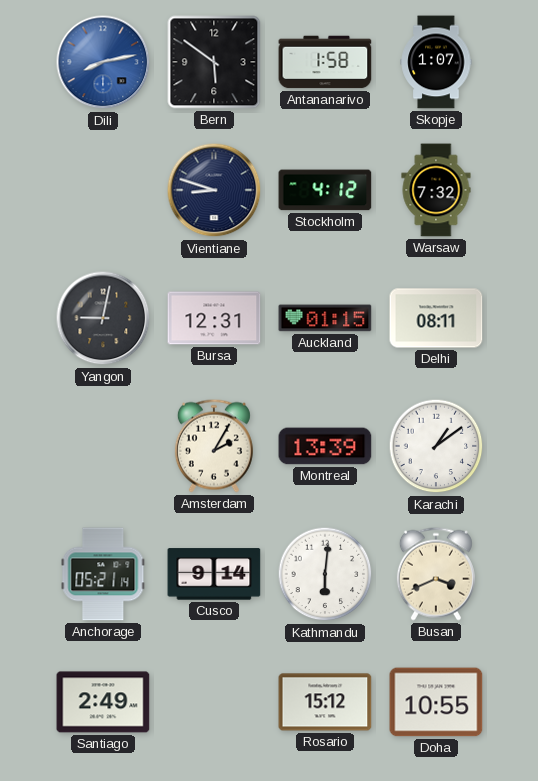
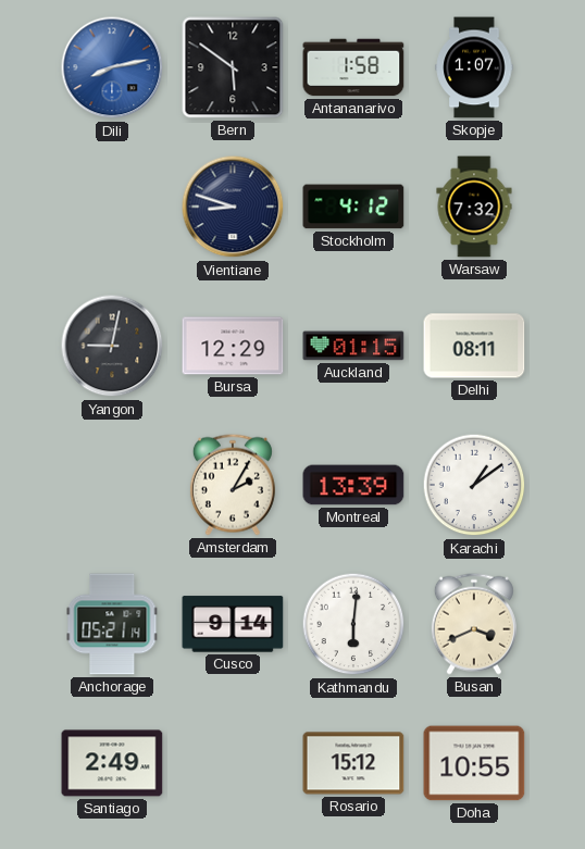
Bursa: 12:31 -> 12:29 (233, 346)
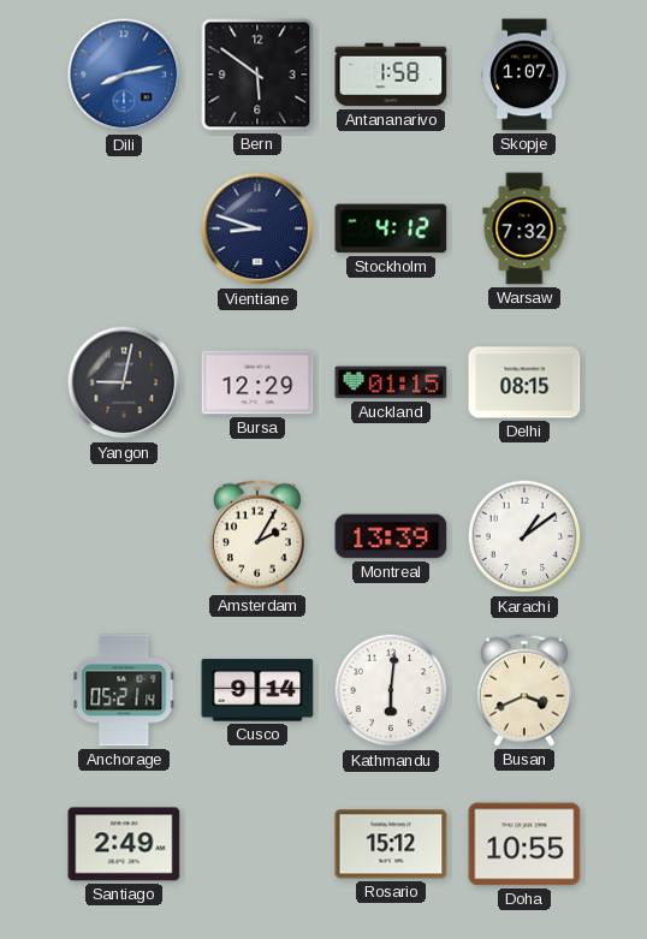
Delhi: 08:11 -> 08:15 (524, 382)
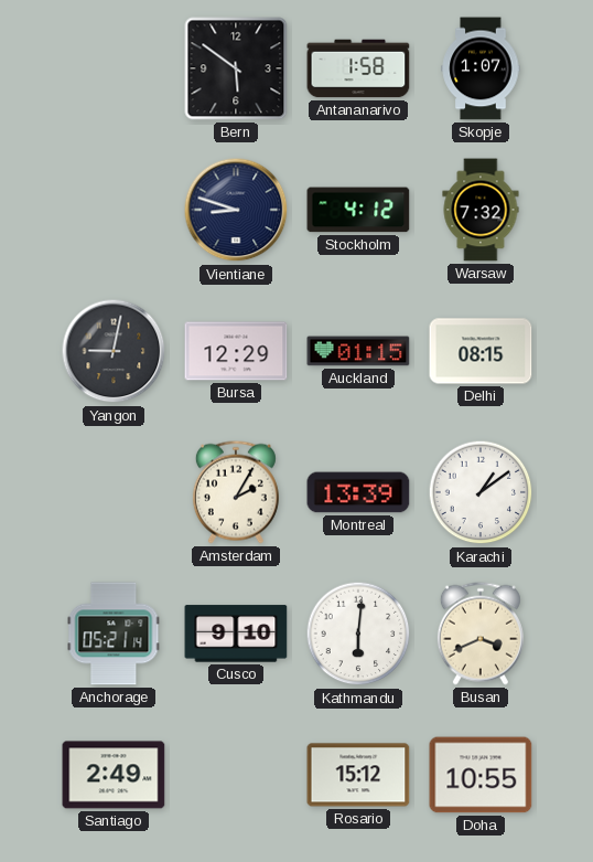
Dili: 8:13 -> none (124, 75)
Cusco: 9:14 -> 9:10 (236, 634)
